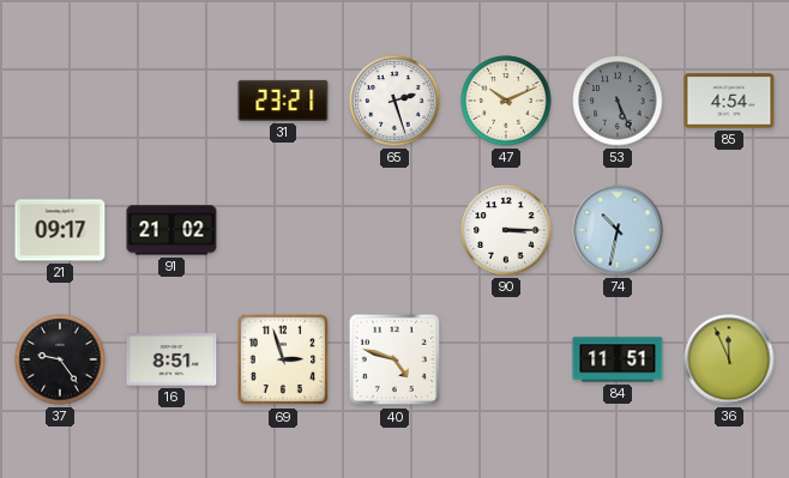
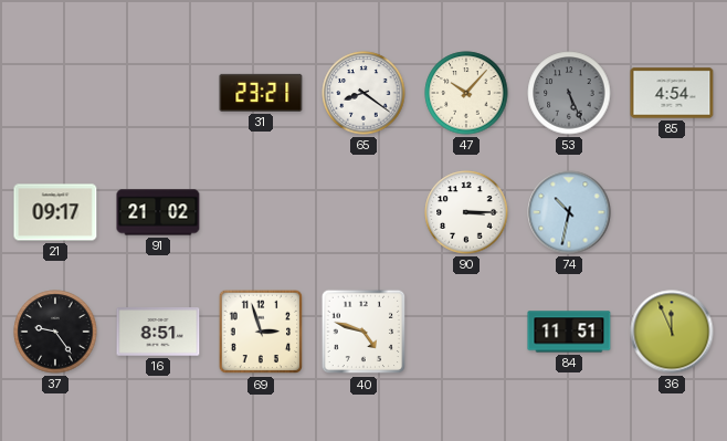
65: 2:27 -> 8:21 (363, 93)
47: 10:11 -> 10:07 (466, 93)
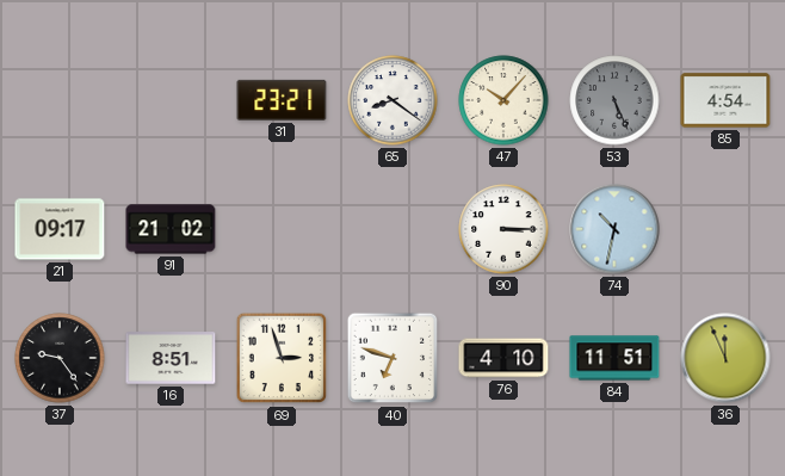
40: 4:48 -> 6:48 (392, 358)
76: none -> 4:10 (503, 358)
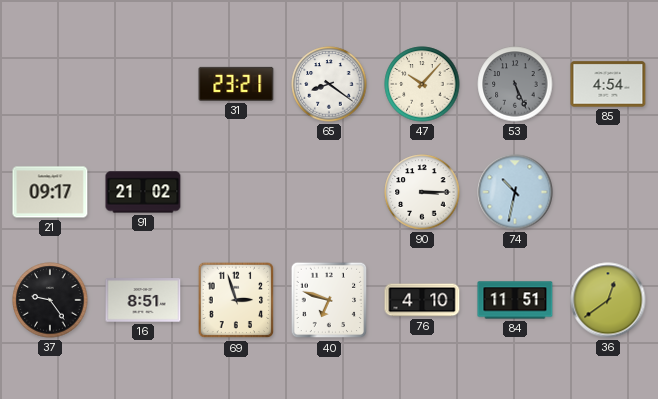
36: 11:56 -> 12:39 (608, 300)
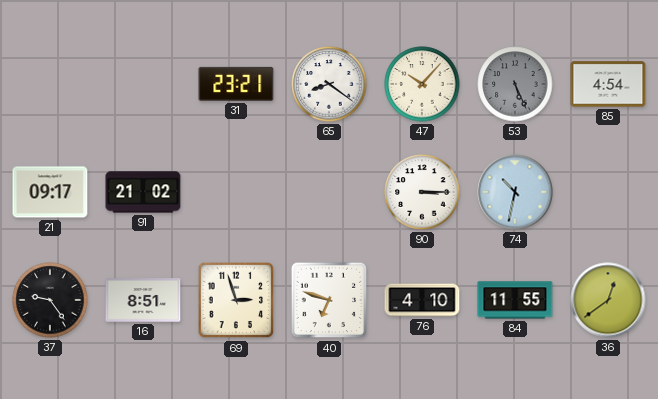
84: 11:51 -> 11:55 (515, 300)
